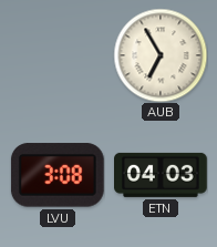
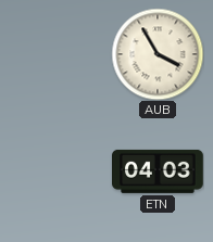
AUB: 6:55 -> 3:55 (158, 54)
LVU: 3:08 -> none (58, 175)
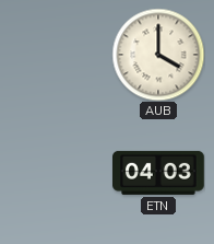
AUB: 3:55 -> 4:00 (158, 55)
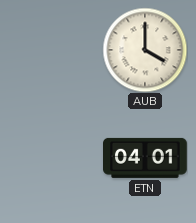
ETN: 04:03 -> 04:01 (146, 158)
